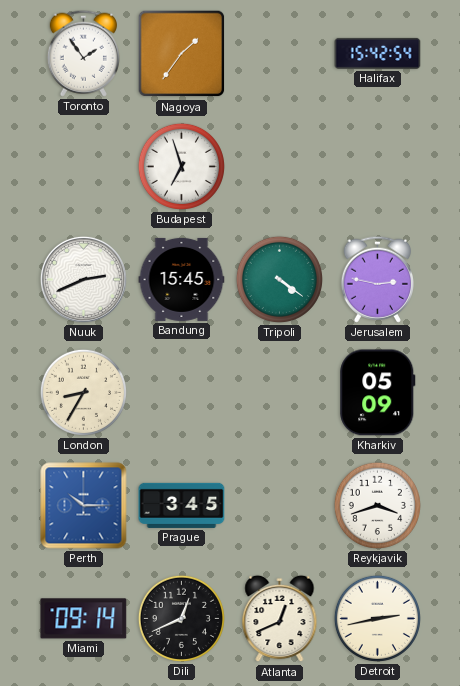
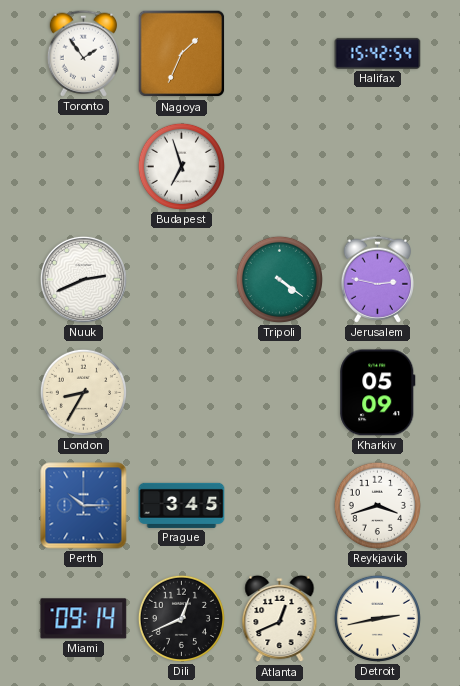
Nagoya: 1:36 -> 1:34 (182, 54)
Bandung: 15:45 -> none (182, 279)
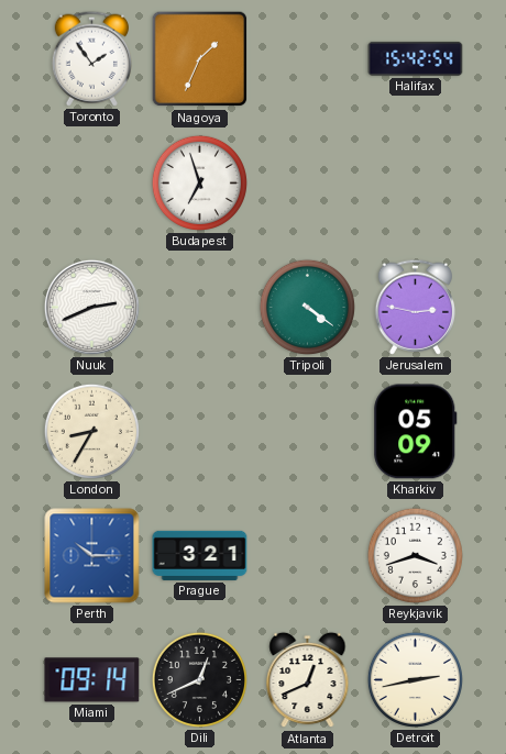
Prague: 3:45 -> 3:21 (200, 555)
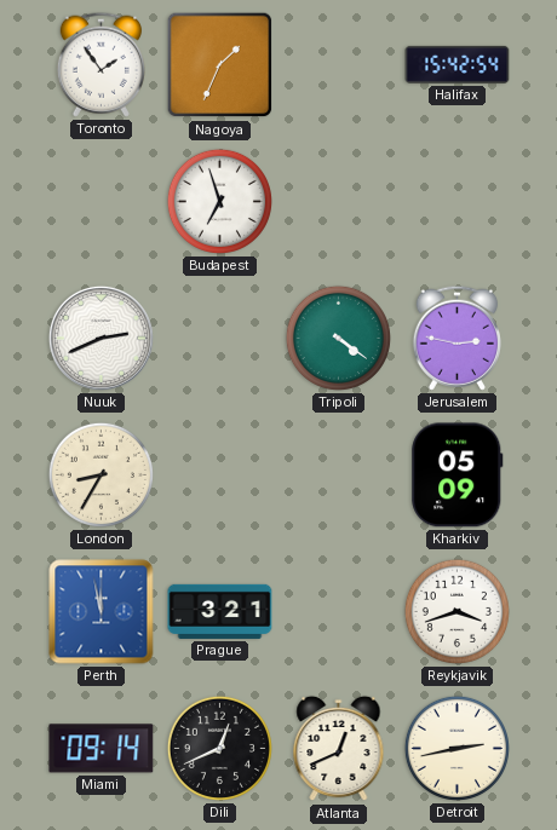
Perth: 10:15 -> 11:58 (102, 612)
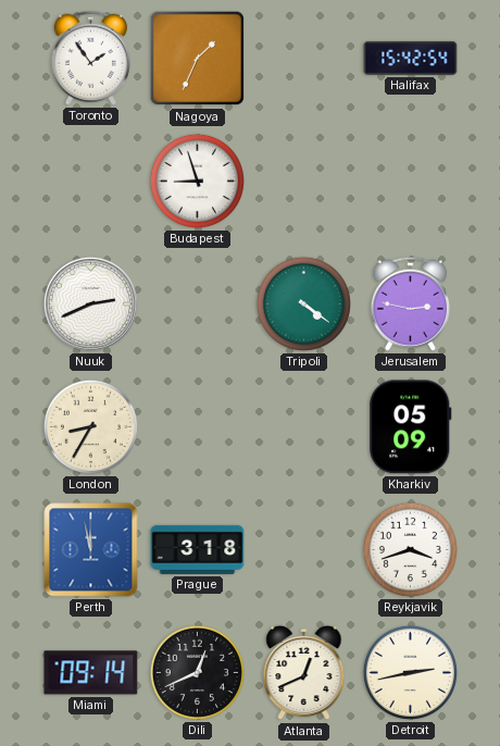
Budapest: 6:57 -> 8:57 (197, 181)
Prague: 3:21 -> 3:18 (198, 549)
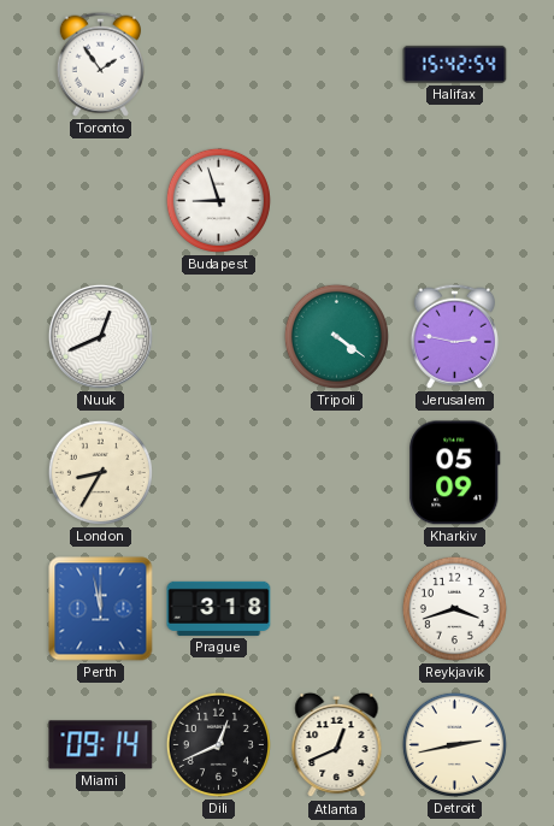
Nagoya: 1:34 -> none (198, 59)
Nuuk: 2:41 -> 12:41 (100, 336)
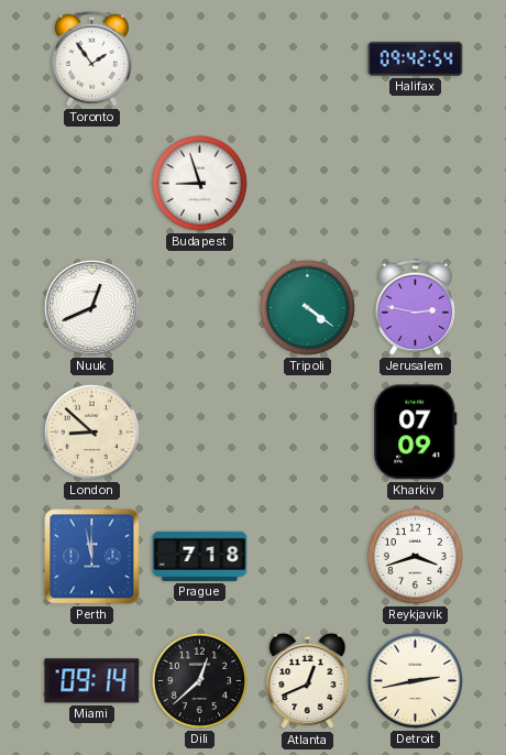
Halifax: 15:42 -> 09:42 (416, 58)
London: 8:35 -> 8:52 (91, 431)
Kharkiv: 05:09 -> 07:09 (416, 433)
Prague: 3:18 -> 7:18 (200, 556)
Dili: 12:41 -> 12:38 (199, 680)
